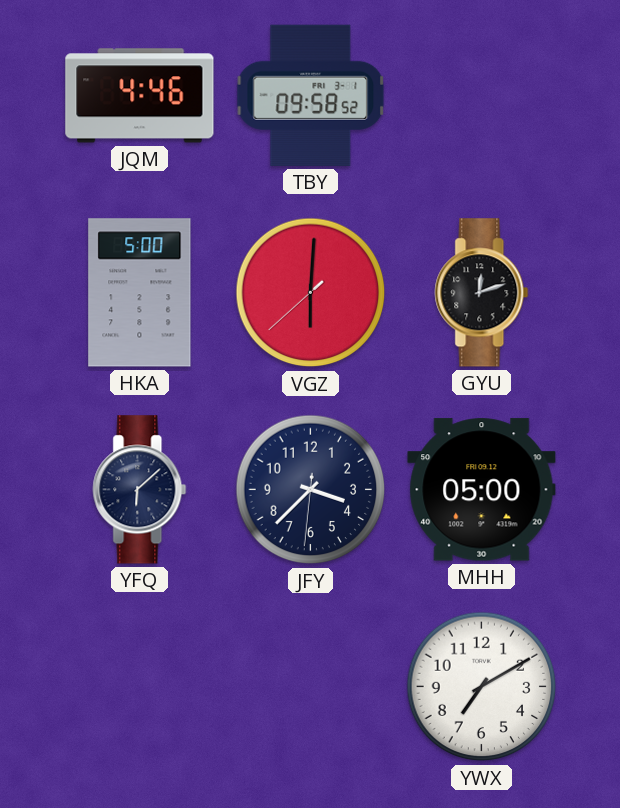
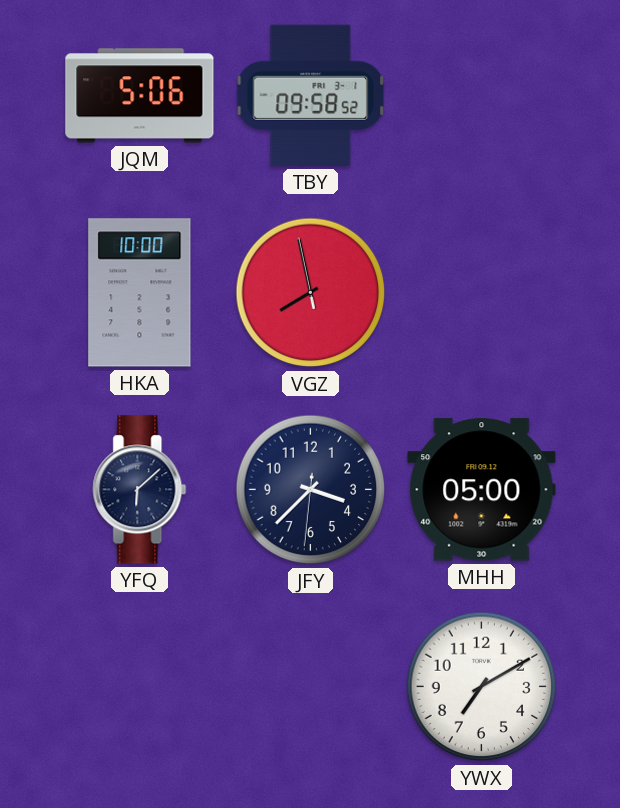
JQM: 4:46 -> 5:06 (140, 96)
HKA: 5:00 -> 10:00 (140, 293)
VGZ: 6:00 -> 7:57 (311, 293)
GYU: 12:12 -> none (482, 293)
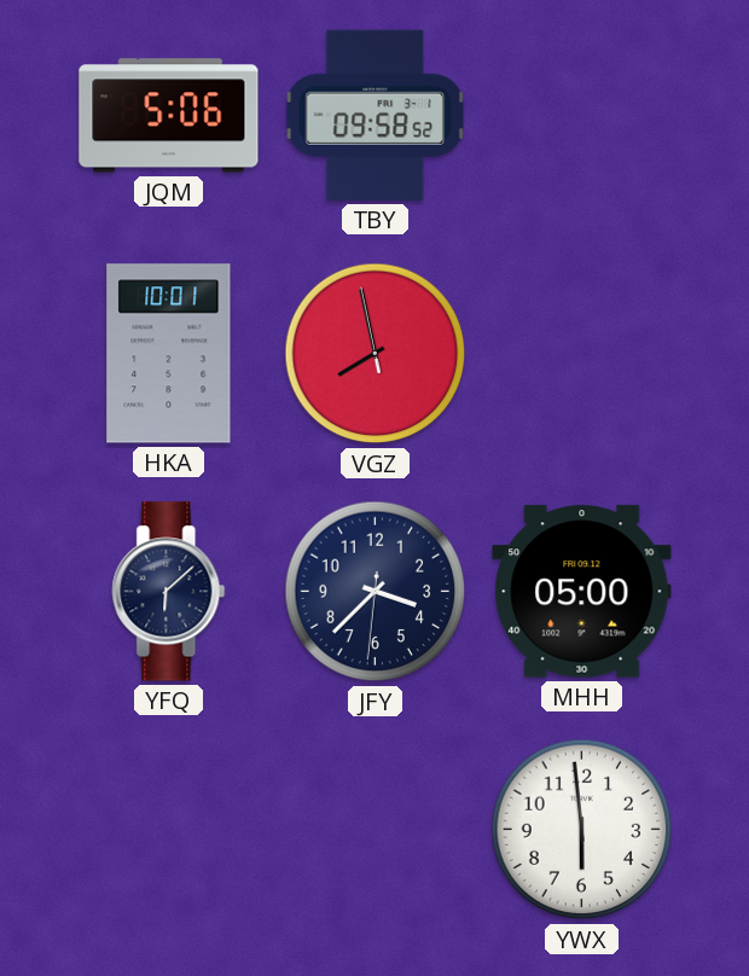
HKA: 10:00 -> 10:01 (169, 354)
YWX: 7:10 -> 5:59 (582, 830)
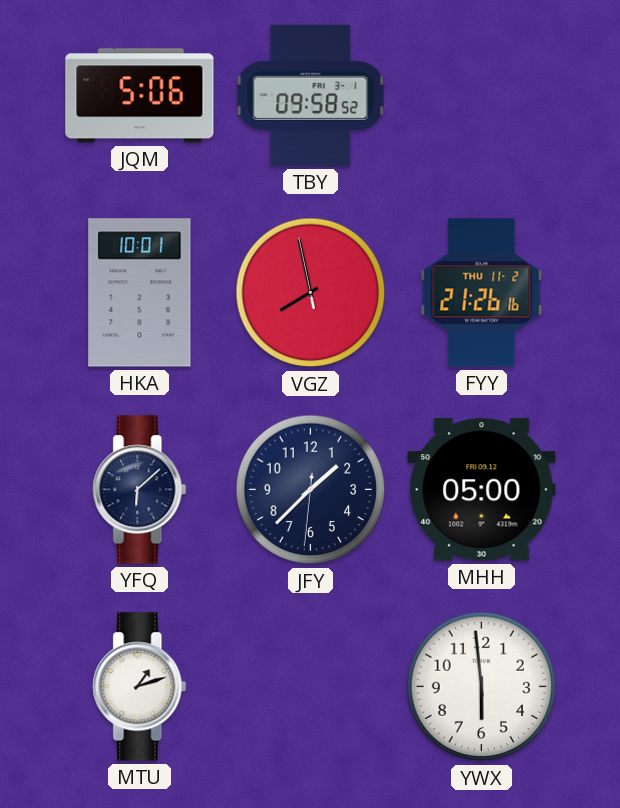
FYY: none -> 21:26 (482, 293)
JFY: 3:37 -> 1:37 (311, 490)
MTU: none -> 1:12 (140, 687)
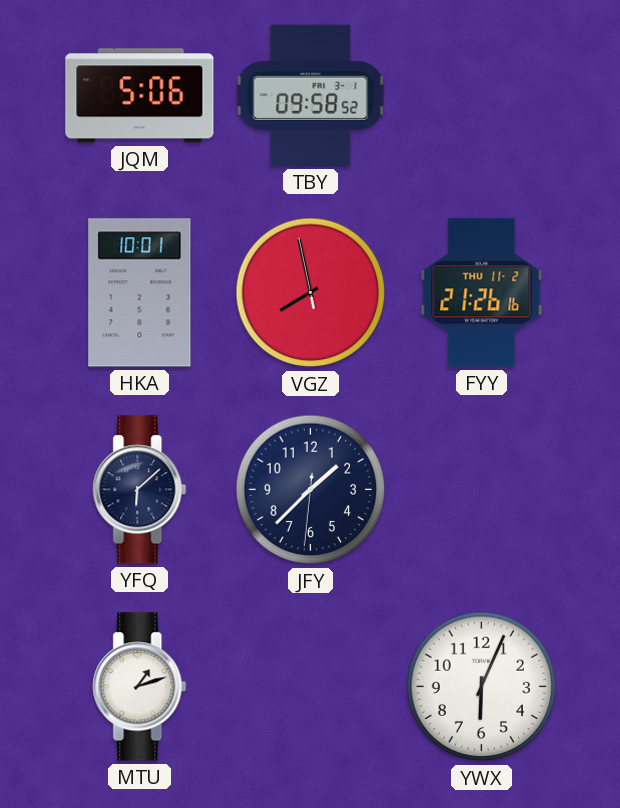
MHH: 05:00 -> none (482, 490)
YWX: 5:59 -> 6:04 (482, 687)
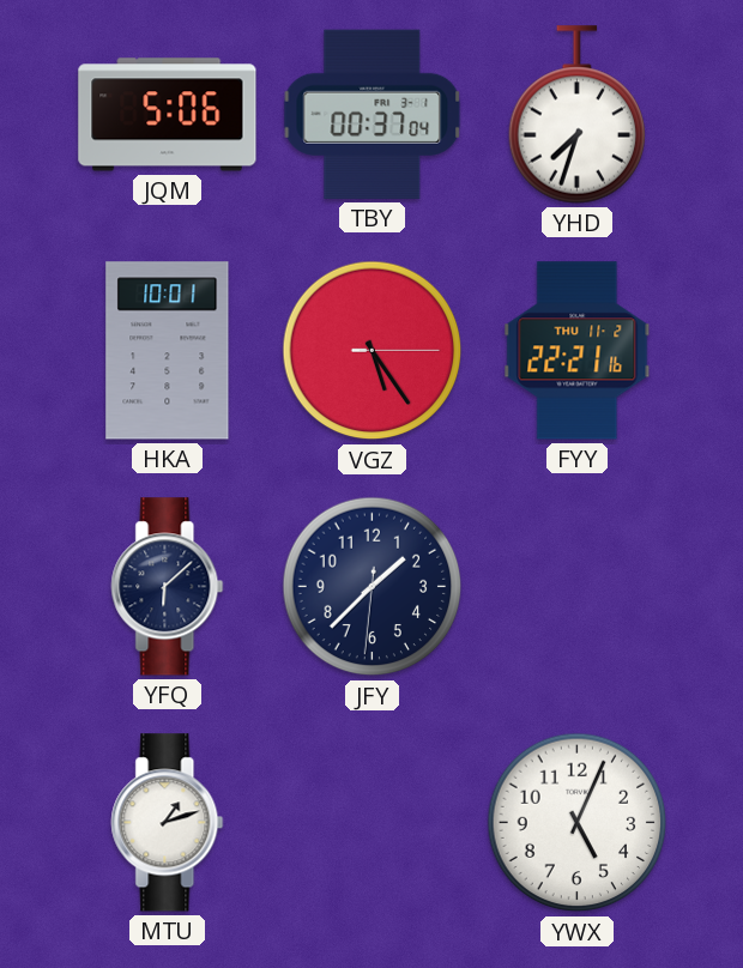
TBY: 09:58 -> 00:37 (373, 114)
YHD: none -> 7:33 (578, 115)
VGZ: 7:57 -> 5:24 (373, 351)
FYY: 21:26 -> 22:21 (578, 351)
YWX: 6:04 -> 5:04 (578, 823)
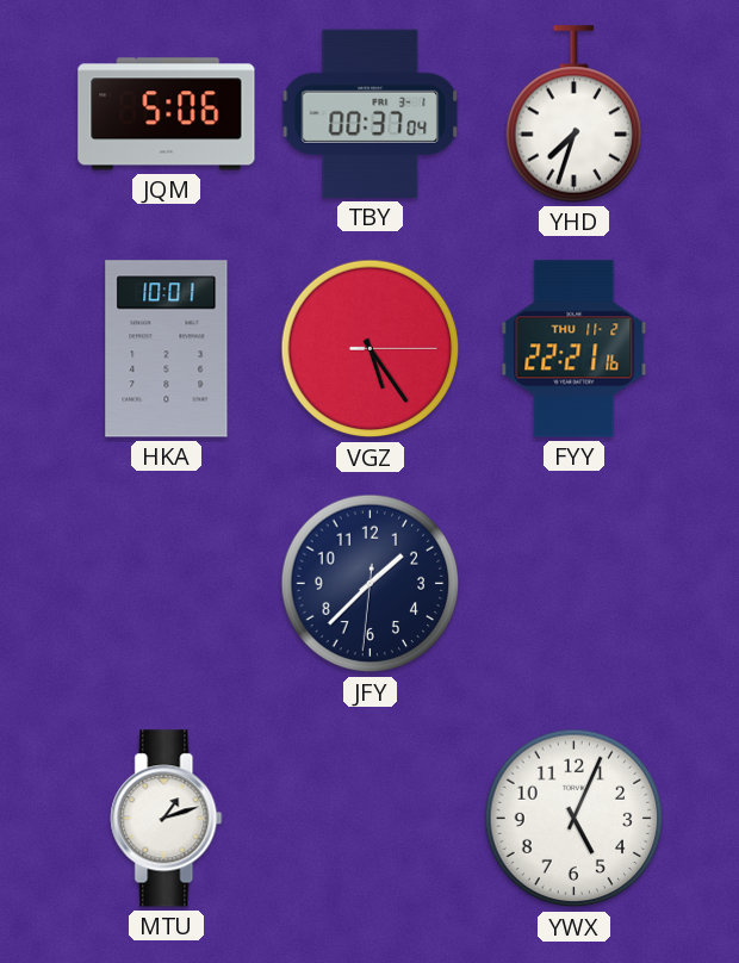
YFQ: 6:08 -> none (168, 587)
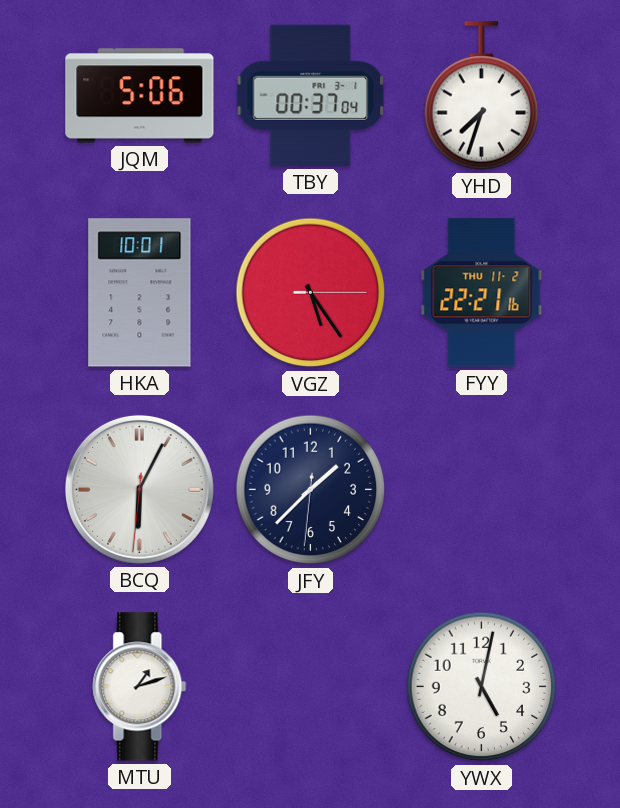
BCQ: none -> 6:04 (139, 489)
YWX: 5:04 -> 5:02 (482, 687)
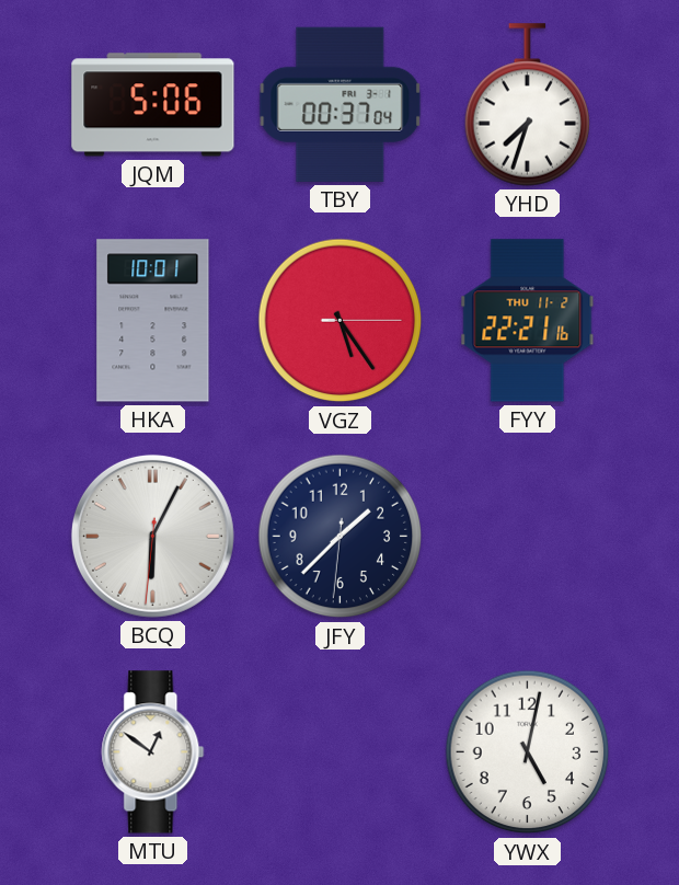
MTU: 1:12 -> 12:51 (153, 752)
